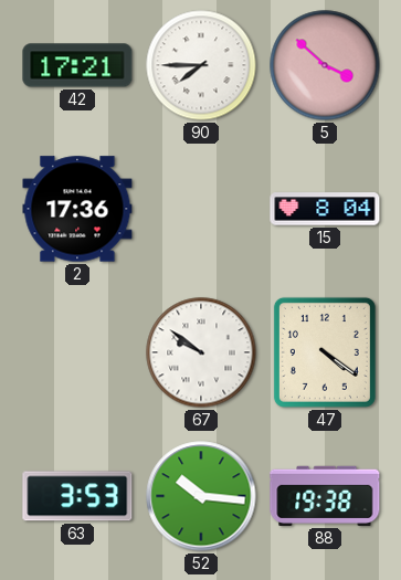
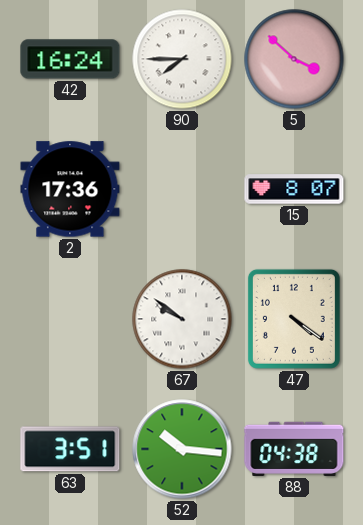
42: 17:21 -> 16:24 (70, 59)
15: 8:04 -> 8:07 (294, 189)
63: 3:53 -> 3:51 (70, 449)
88: 19:38 -> 04:38 (294, 449)
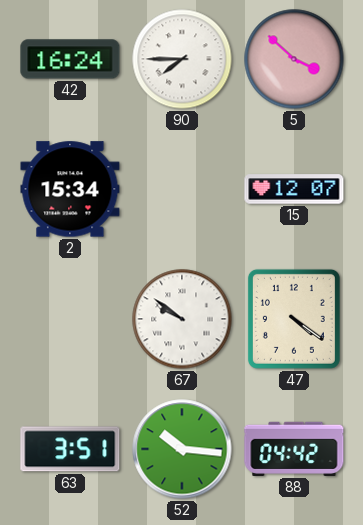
2: 17:36 -> 15:34 (70, 189)
15: 8:07 -> 12:07 (294, 189)
88: 04:38 -> 04:42 (294, 449)
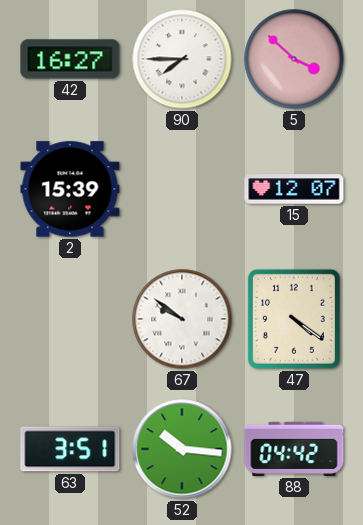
42: 16:24 -> 16:27 (70, 59)
2: 15:34 -> 15:39 (70, 189)
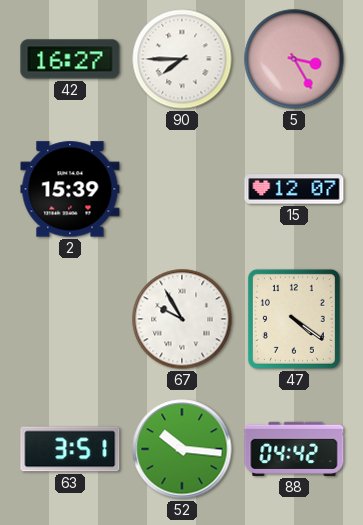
5: 3:52 -> 3:25 (294, 59)
67: 9:51 -> 9:55 (182, 319)
